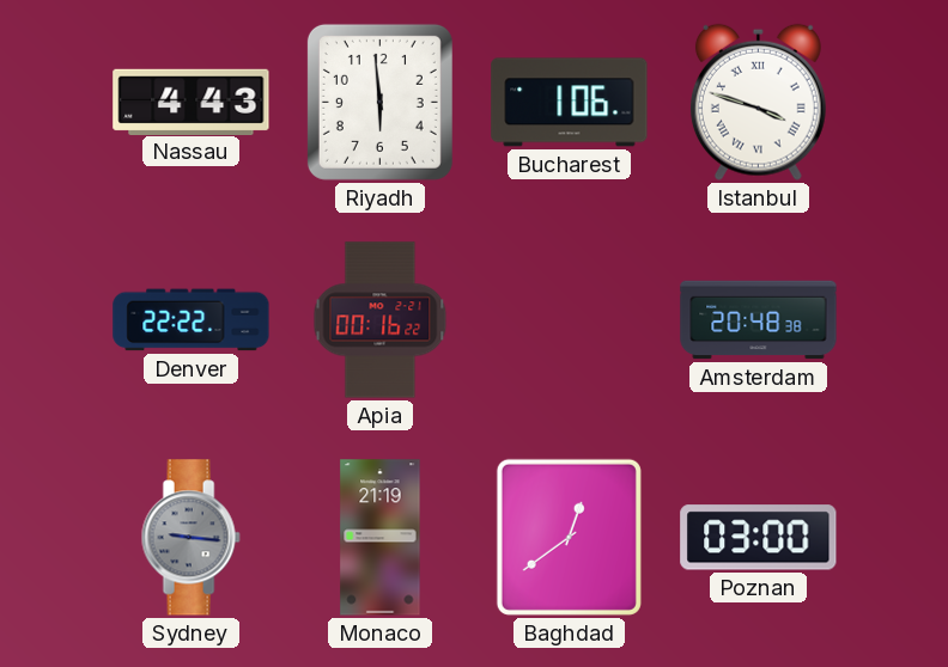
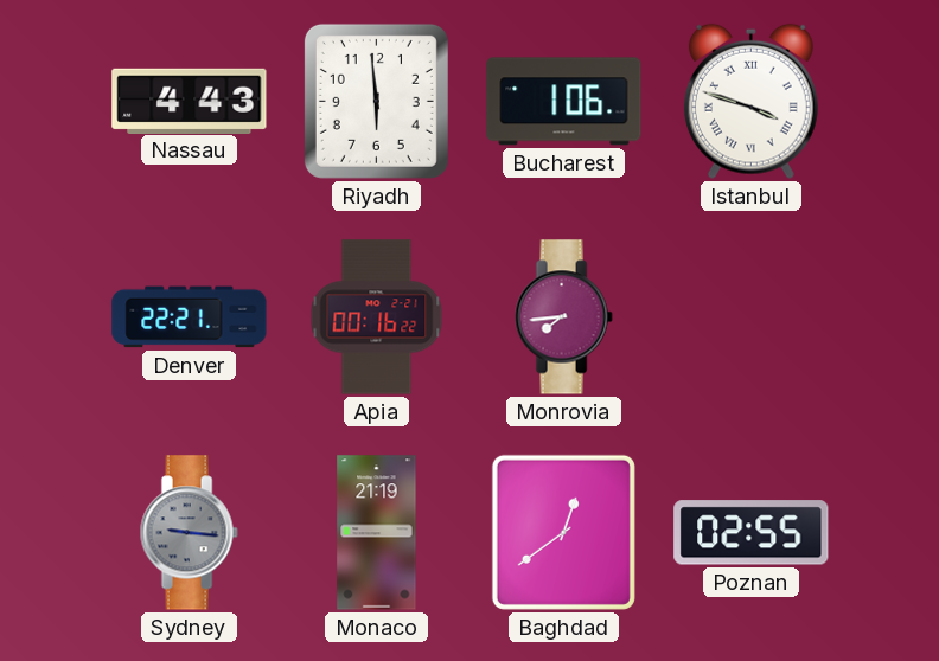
Denver: 22:22 -> 22:21 (190, 317)
Monrovia: none -> 7:44 (563, 317)
Amsterdam: 20:48 -> none (759, 320)
Poznan: 03:00 -> 02:55 (752, 533)
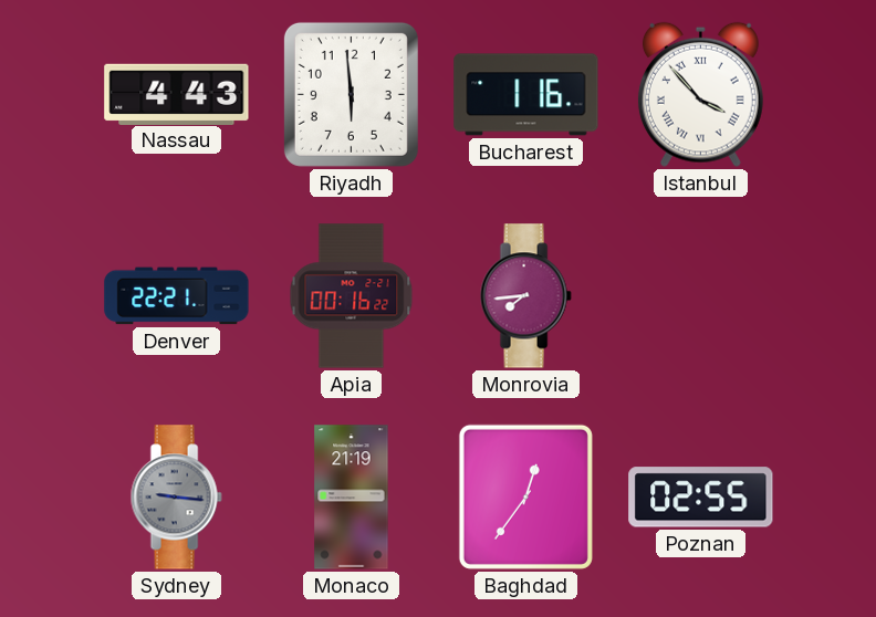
Bucharest: 1:06 -> 1:16 (526, 95)
Istanbul: 3:48 -> 3:53 (700, 94)
Baghdad: 12:39 -> 12:36 (525, 496)
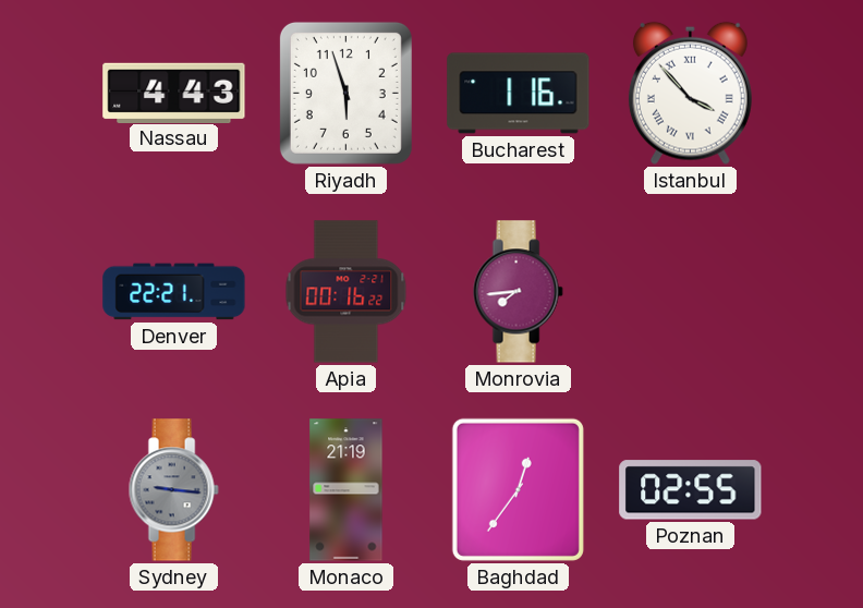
Riyadh: 5:59 -> 5:57 (345, 93)
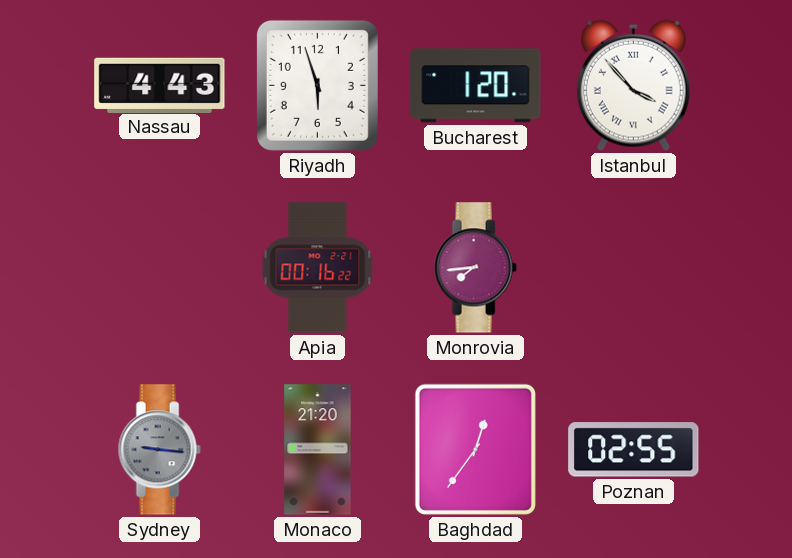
Bucharest: 1:16 -> 1:20 (476, 86)
Denver: 22:21 -> none (174, 292)
Monaco: 21:19 -> 21:20 (318, 450)
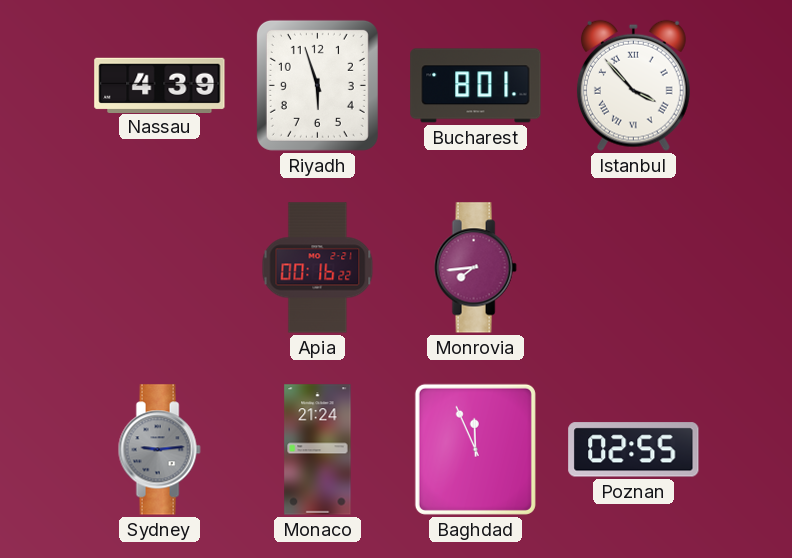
Nassau: 4:43 -> 4:39 (160, 85)
Bucharest: 1:20 -> 8:01 (476, 86)
Sydney: 9:16 -> 9:14 (159, 450)
Monaco: 21:20 -> 21:24 (318, 450)
Baghdad: 12:36 -> 11:56 (475, 449)
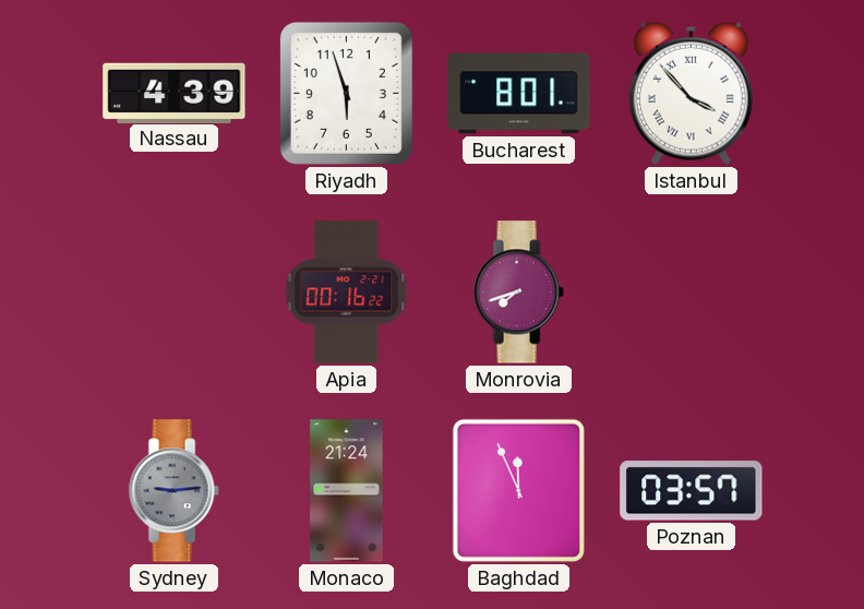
Monrovia: 7:44 -> 7:42 (518, 292)
Poznan: 02:55 -> 03:57 (692, 491)
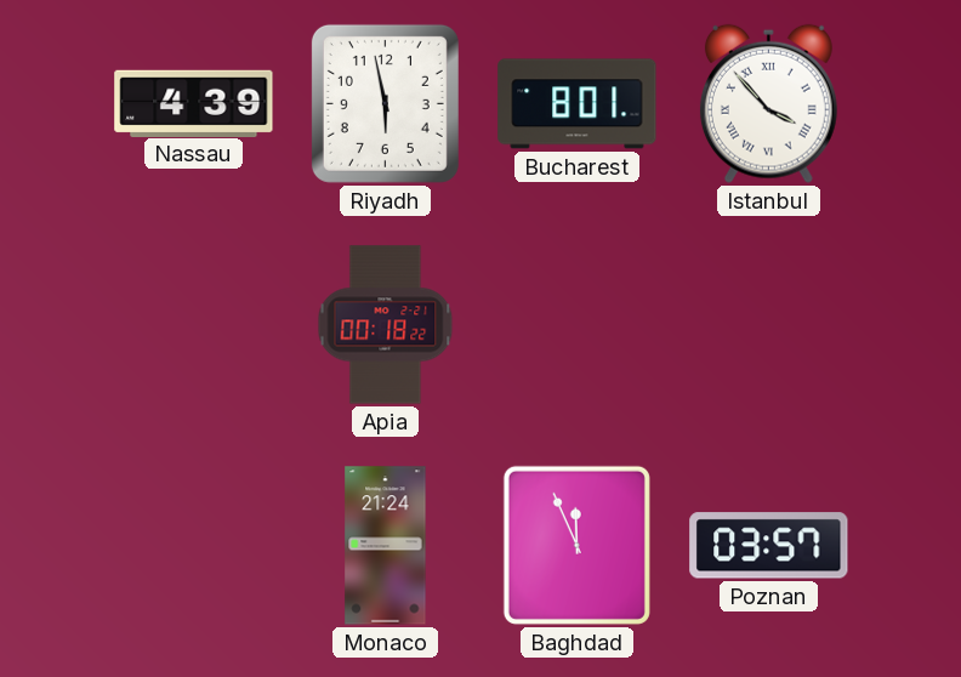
Riyadh: 5:57 -> 5:58 (385, 103)
Apia: 00:16 -> 00:18 (386, 325)
Monrovia: 7:42 -> none (518, 292)
Sydney: 9:14 -> none (173, 491)
